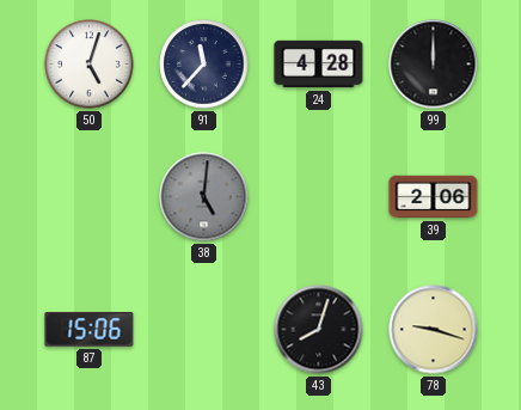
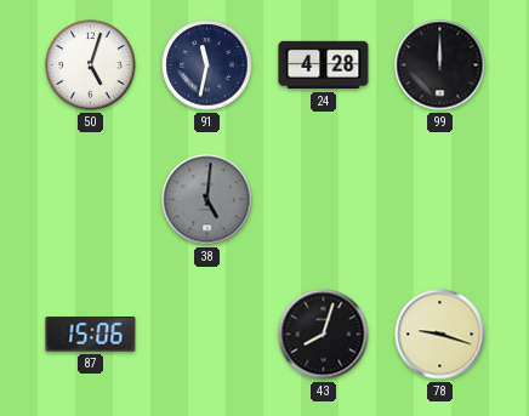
91: 11:37 -> 11:32 (207, 65)
39: 2:06 -> none (434, 197)
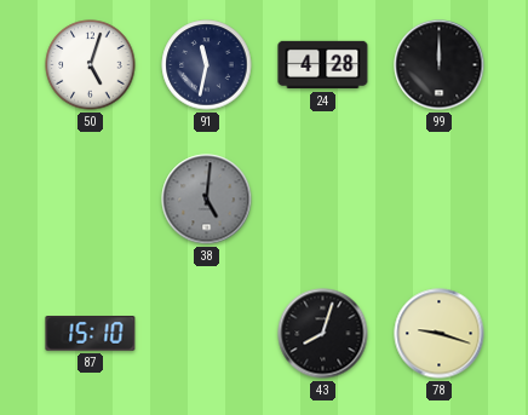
87: 15:06 -> 15:10 (91, 334)
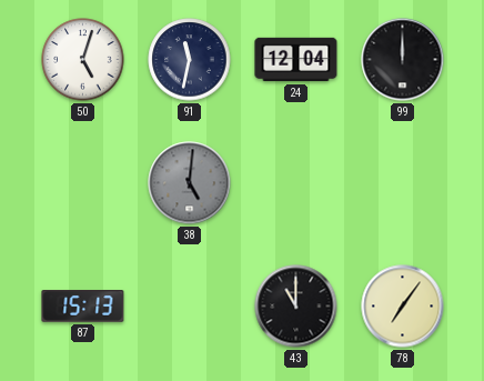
24: 4:28 -> 12:04 (296, 60)
87: 15:10 -> 15:13 (83, 307)
43: 8:03 -> 11:00 (296, 307)
78: 9:18 -> 7:06 (403, 307)
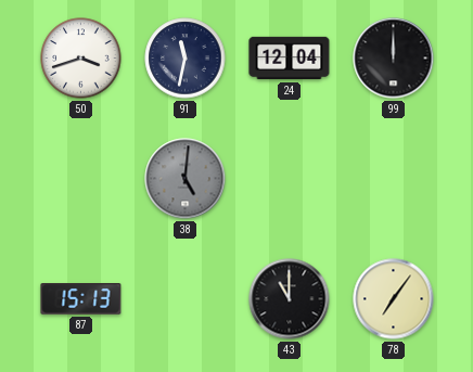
50: 5:03 -> 3:42 (81, 59)
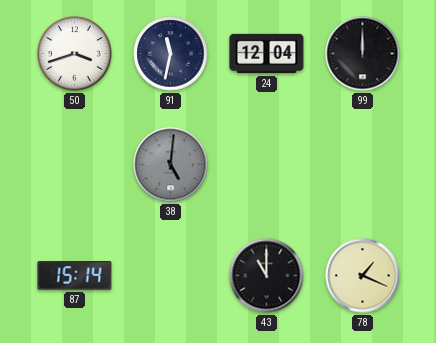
87: 15:13 -> 15:14 (75, 276)
78: 7:06 -> 1:19 (363, 276)
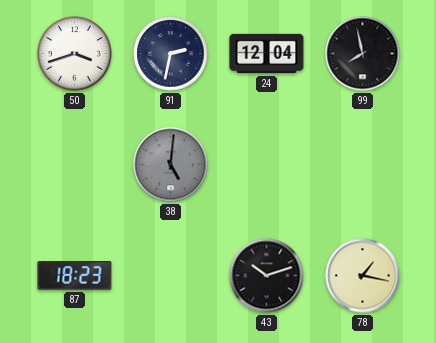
91: 11:32 -> 2:32 (171, 54)
99: 12:00 -> 7:58 (363, 54)
87: 15:14 -> 18:23 (75, 276)
43: 11:00 -> 10:12 (267, 276)
78: 1:19 -> 1:17 (363, 276)
